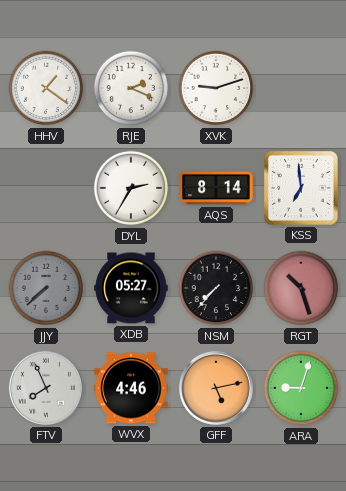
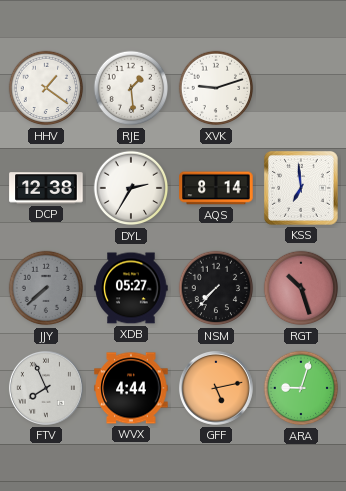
RJE: 2:19 -> 1:29 (131, 88)
DCP: none -> 12:38 (46, 188)
WVX: 4:46 -> 4:44 (131, 388)
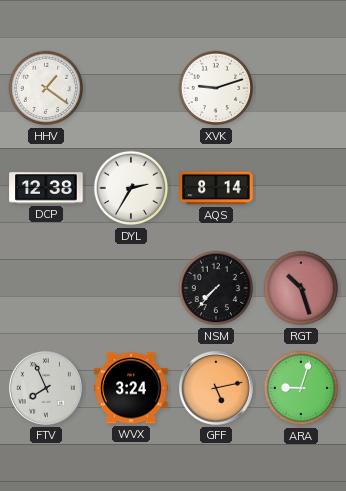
RJE: 1:29 -> none (131, 88)
KSS: 6:59 -> none (301, 188)
JJY: 7:38 -> none (46, 288)
XDB: 05:27 -> none (131, 288)
WVX: 4:44 -> 3:24 (131, 388)
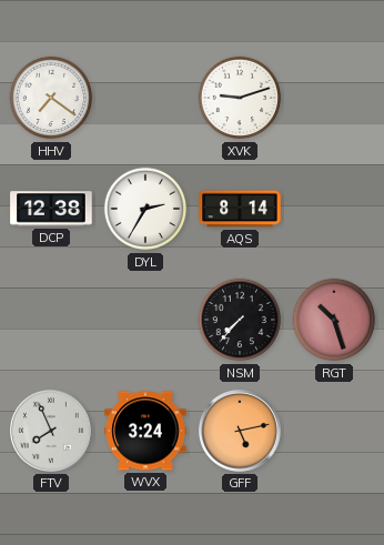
HHV: 1:21 -> 7:21 (51, 98)
ARA: 9:03 -> none (301, 388)
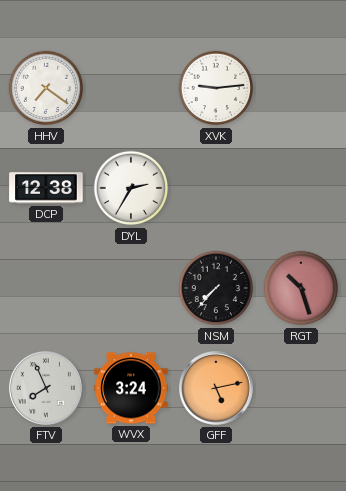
XVK: 9:12 -> 9:14 (216, 88)
AQS: 8:14 -> none (240, 209)
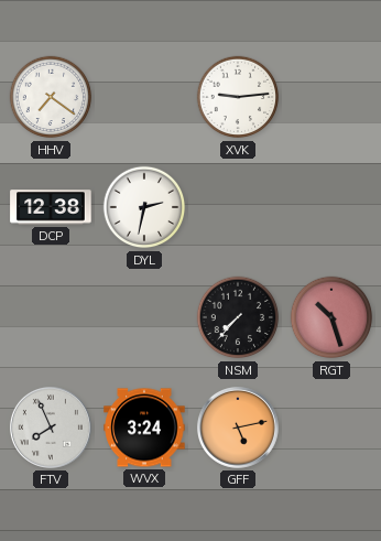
DYL: 2:35 -> 2:32 (144, 207)
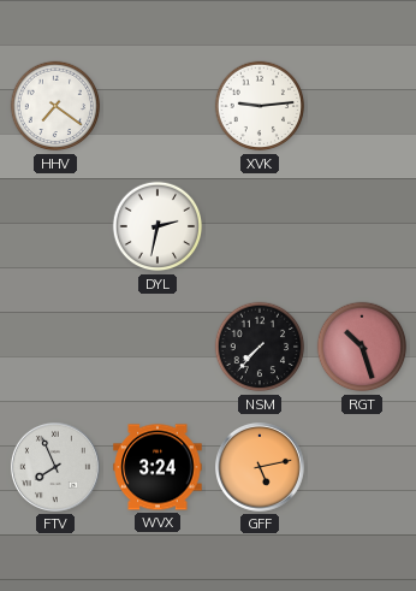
DCP: 12:38 -> none (51, 207)
